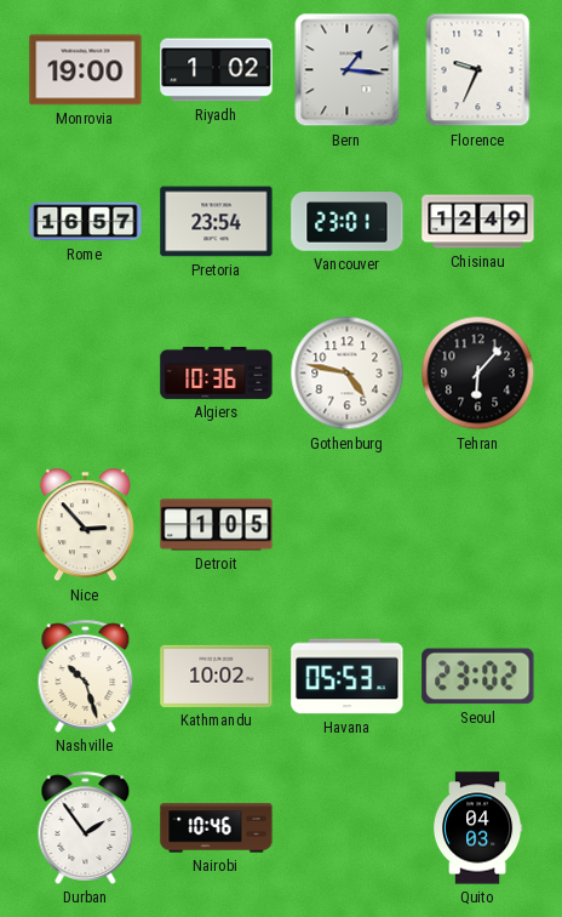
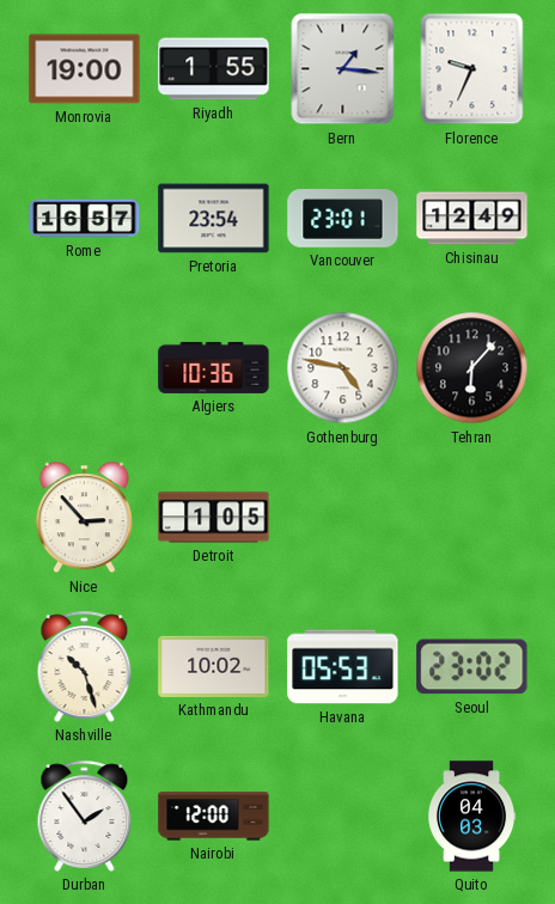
Riyadh: 1:02 -> 1:55 (214, 69)
Nairobi: 10:46 -> 12:00 (214, 817)
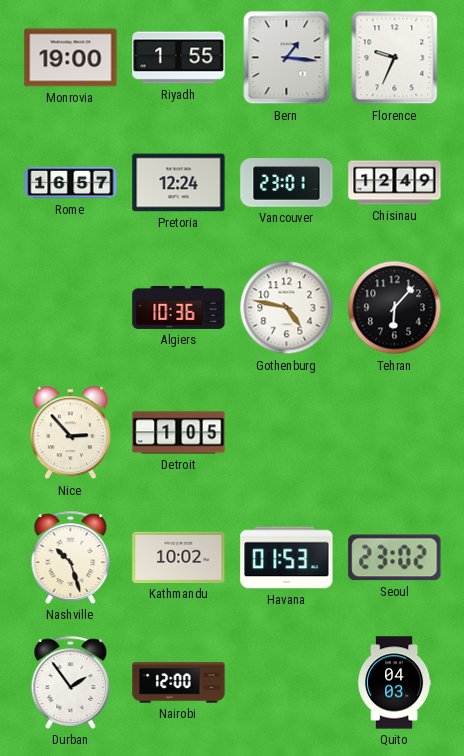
Pretoria: 23:54 -> 12:24 (179, 183)
Havana: 05:53 -> 01:53 (287, 558)
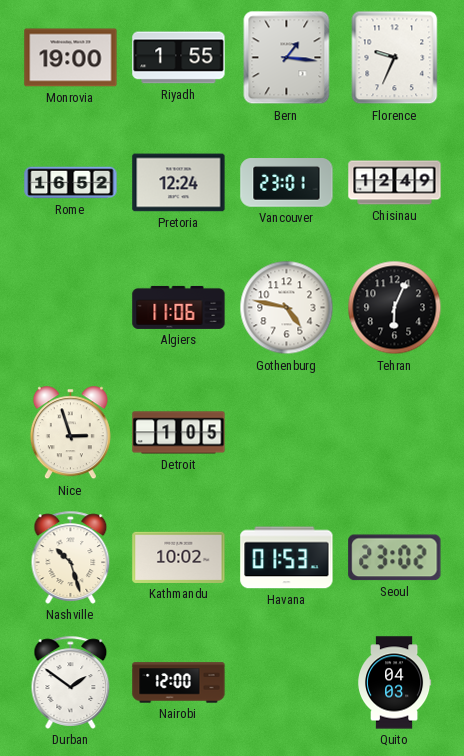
Rome: 16:57 -> 16:52 (71, 183)
Algiers: 10:36 -> 11:06 (179, 307)
Tehran: 6:07 -> 6:04 (395, 308)
Nice: 2:53 -> 2:57 (70, 433)
Durban: 1:54 -> 1:51 (71, 682)
